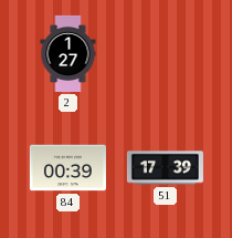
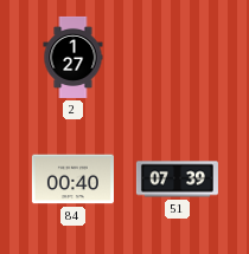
84: 00:39 -> 00:40 (72, 180)
51: 17:39 -> 07:39 (177, 180)
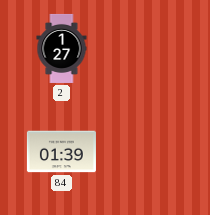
84: 00:40 -> 01:39 (61, 152)
51: 07:39 -> none (177, 180)
